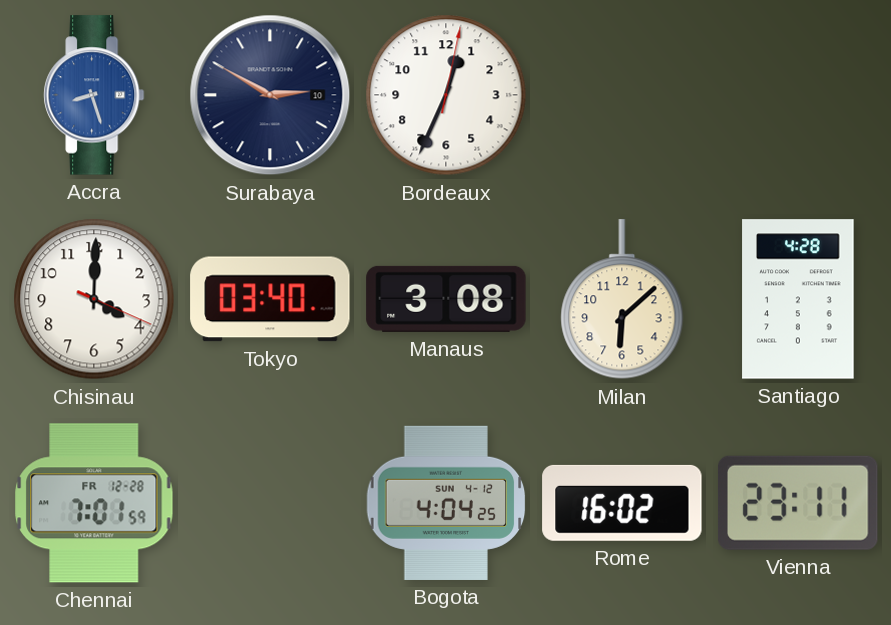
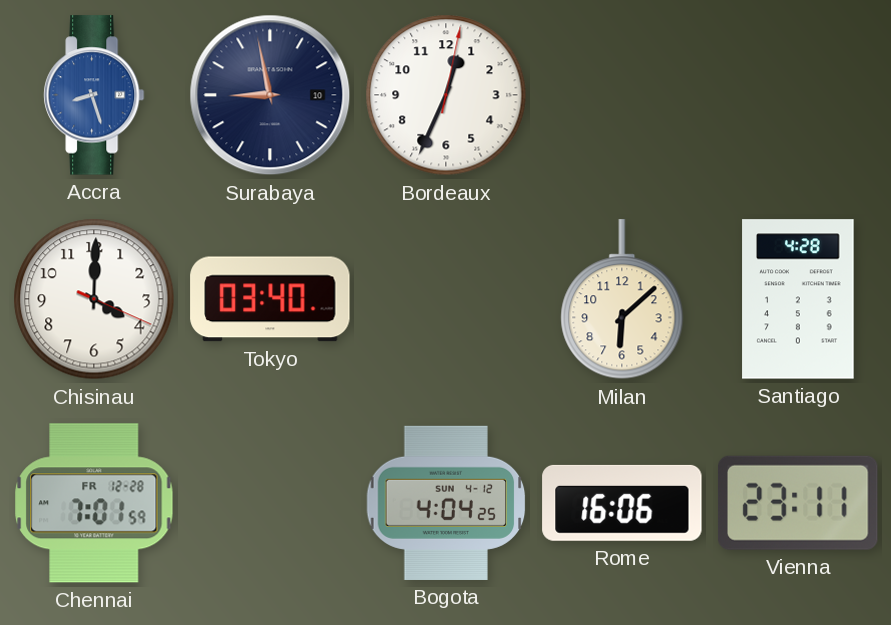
Surabaya: 2:50 -> 8:58 (270, 95)
Manaus: 3:08 -> none (446, 299)
Rome: 16:02 -> 16:06 (622, 503)
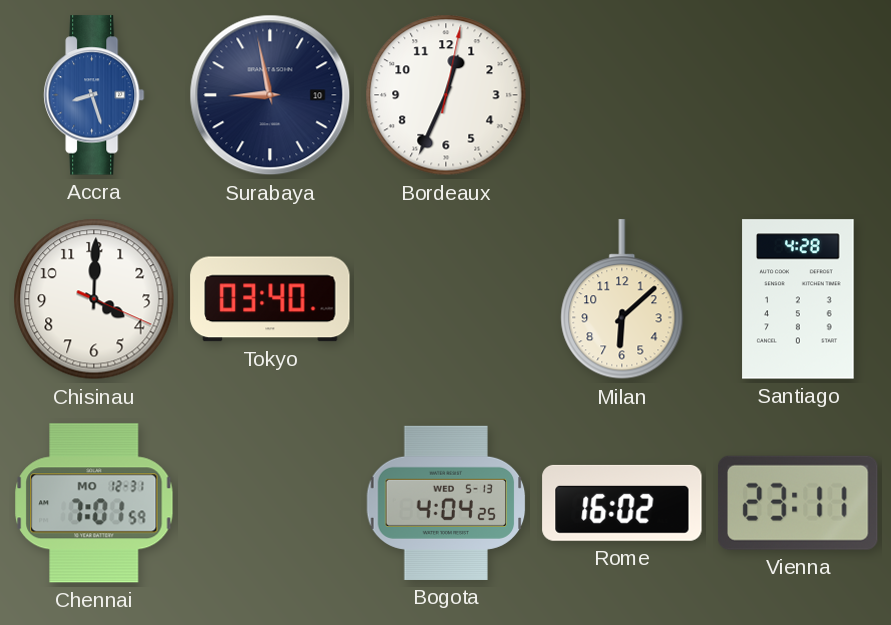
Chennai date: FR 12-28 -> MO 12-31 (94, 503)
Bogota date: SUN 4-12 -> WED 5-13 (446, 503)
Rome: 16:06 -> 16:02 (622, 503)
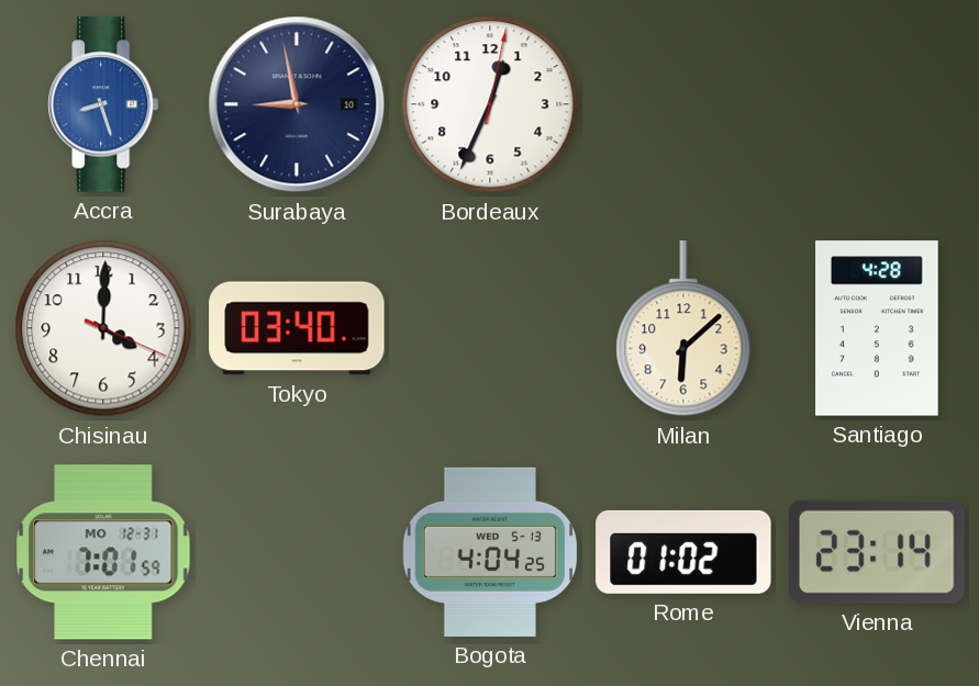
Rome: 16:02 -> 01:02 (683, 552)
Vienna: 23:11 -> 23:14 (877, 552)
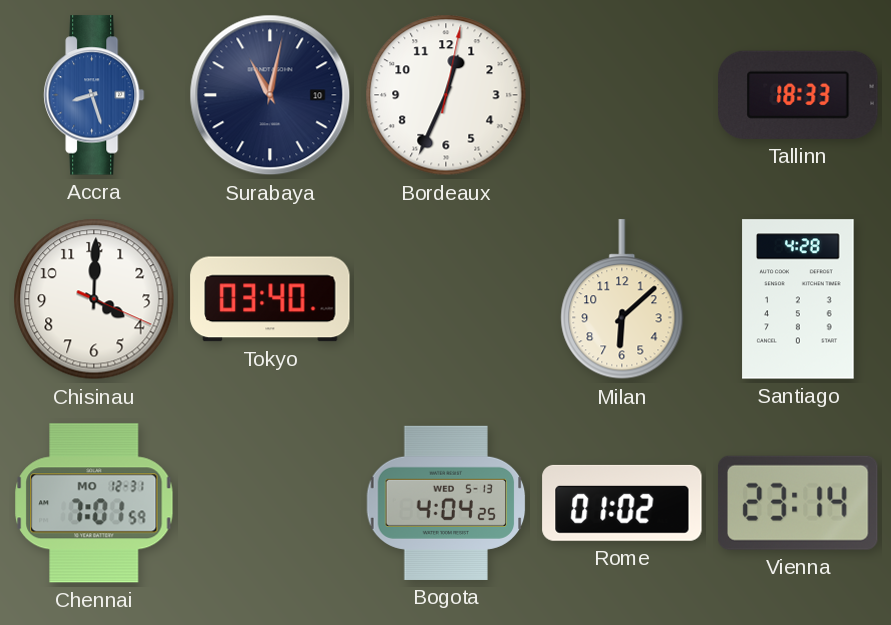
Surabaya: 8:58 -> 11:02 (270, 95)
Tallinn: none -> 18:33 (798, 95)
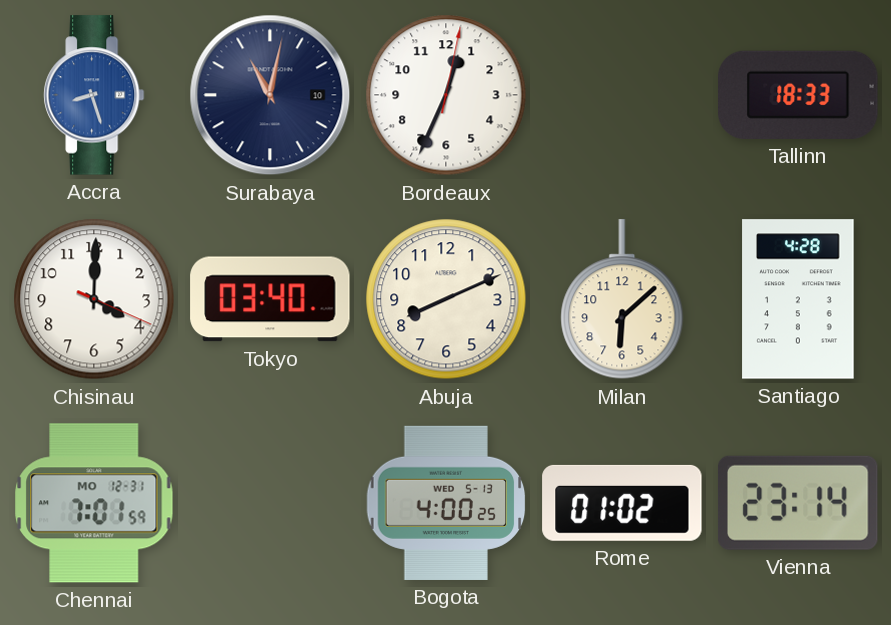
Abuja: none -> 8:11 (446, 299)
Bogota: 4:04 -> 4:00 (446, 503)
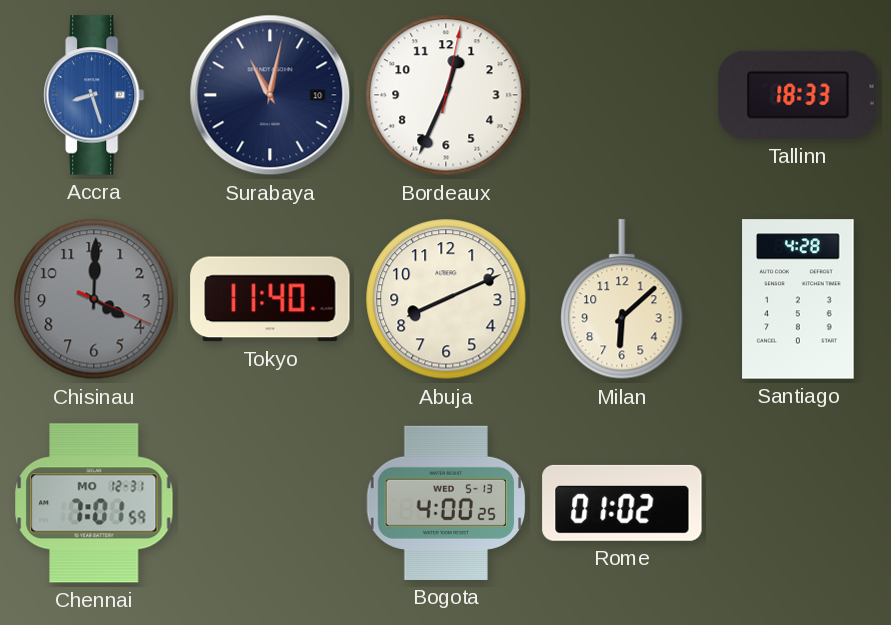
Chisinau dial: white -> grey (94, 299)
Tokyo: 03:40 -> 11:40 (270, 299)
Vienna: 23:14 -> none (798, 503)
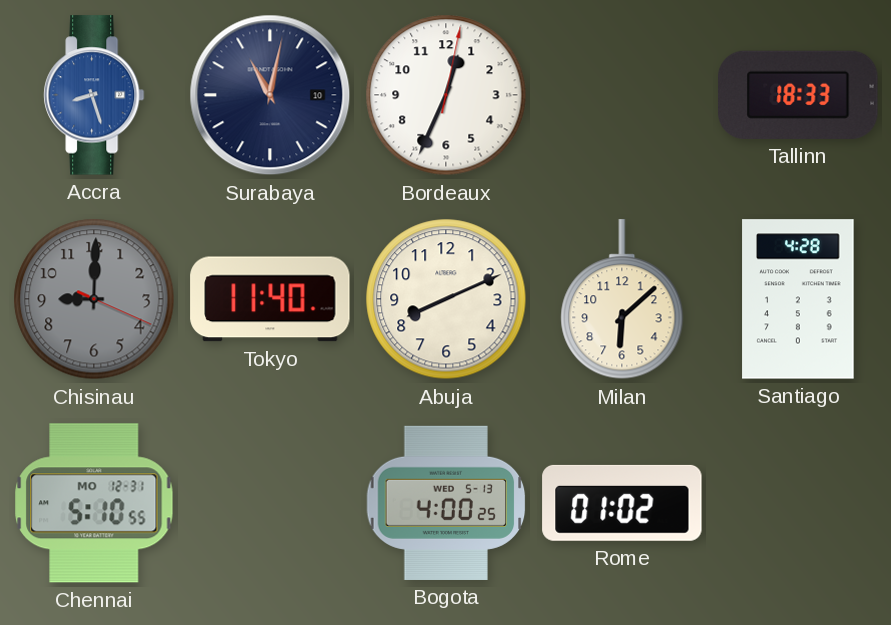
Chisinau: 4:00 -> 9:00 (94, 299)
Chennai: 7:01 -> 5:10 (94, 503)
